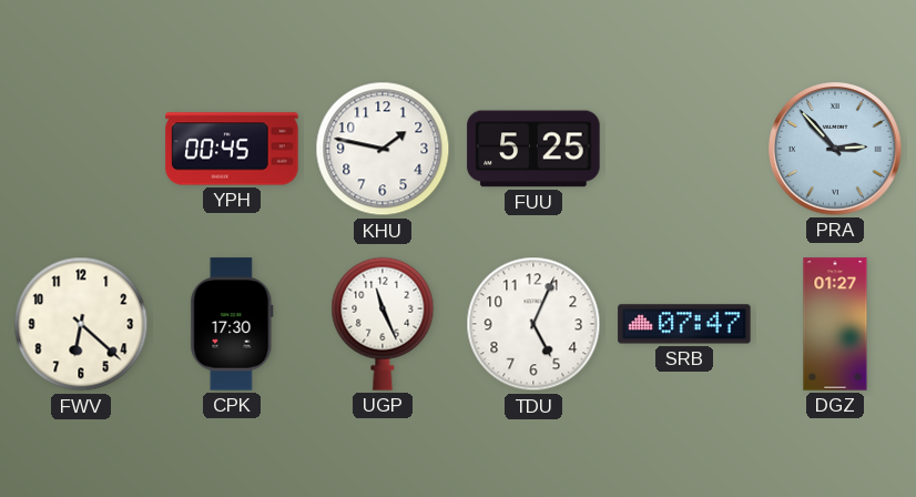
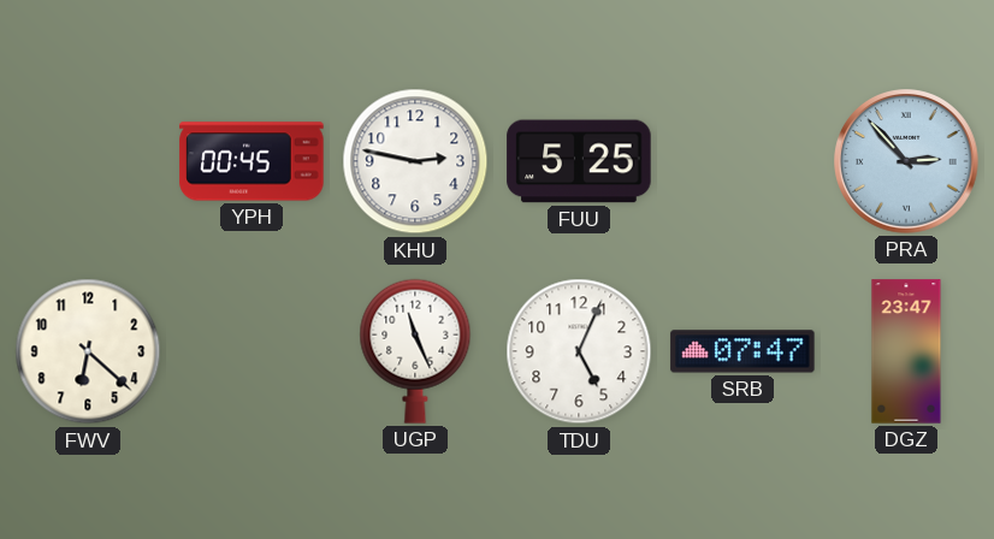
KHU: 1:47 -> 2:47 (415, 161)
CPK: 17:30 -> none (232, 324)
DGZ: 01:27 -> 23:47 (906, 351)
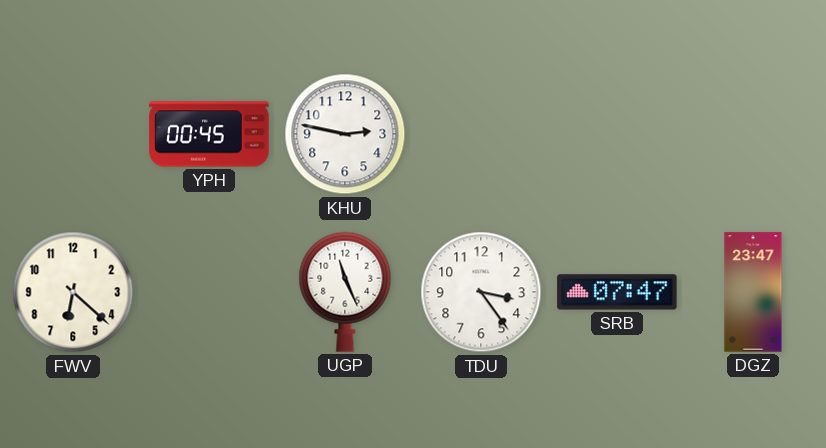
FUU: 5:25 -> none (579, 161)
PRA: 2:53 -> none (906, 161)
TDU: 5:04 -> 3:24 (481, 292)
